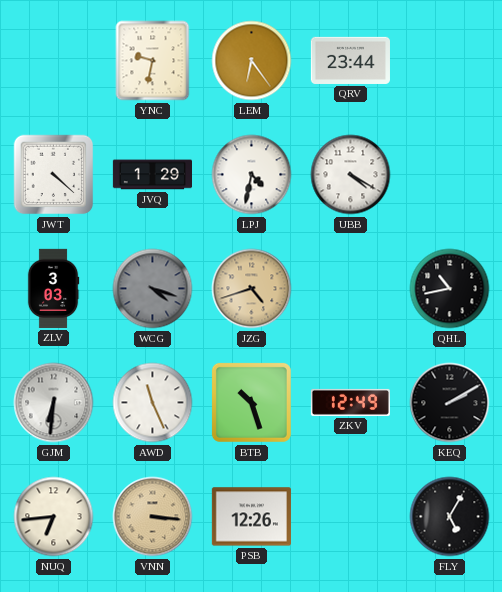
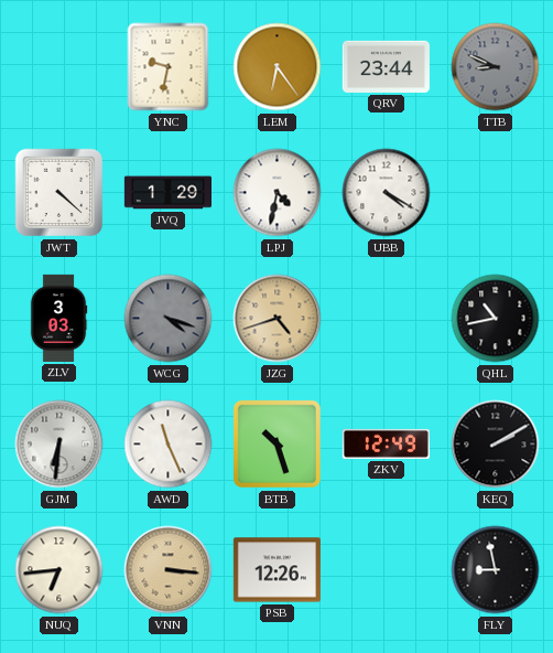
TTB: none -> 8:49 (496, 67)
FLY: 5:05 -> 8:58 (496, 570)
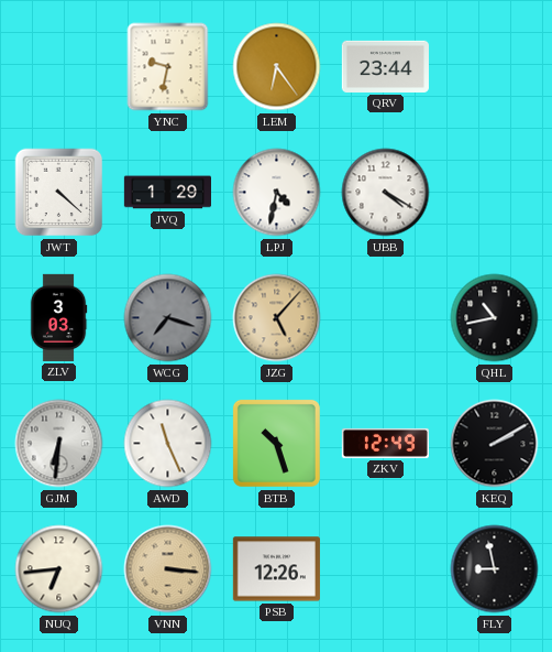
TTB: 8:49 -> none (496, 67)
WCG: 4:18 -> 7:18 (168, 318)
JZG: 4:42 -> 5:07 (277, 318)
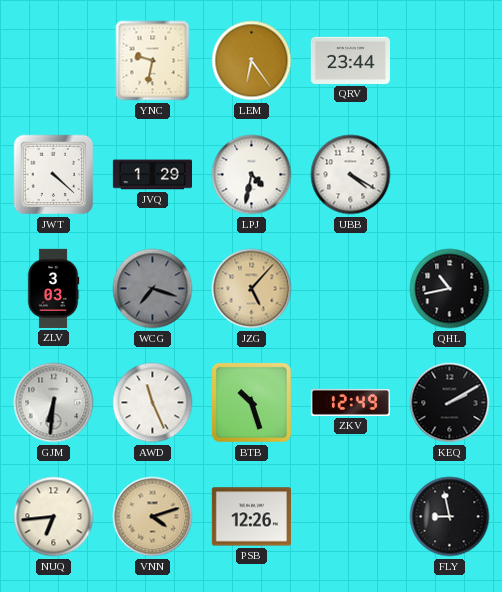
VNN: 3:16 -> 4:12 (153, 517)
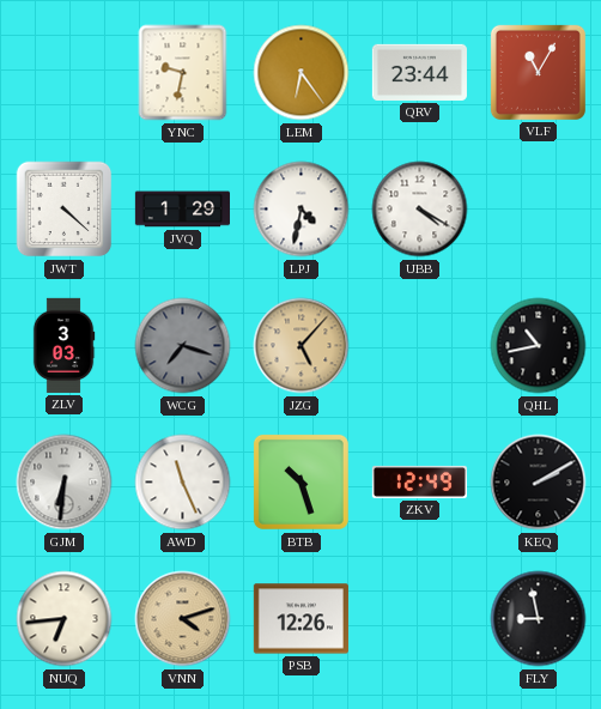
VLF: none -> 11:05 (538, 72)
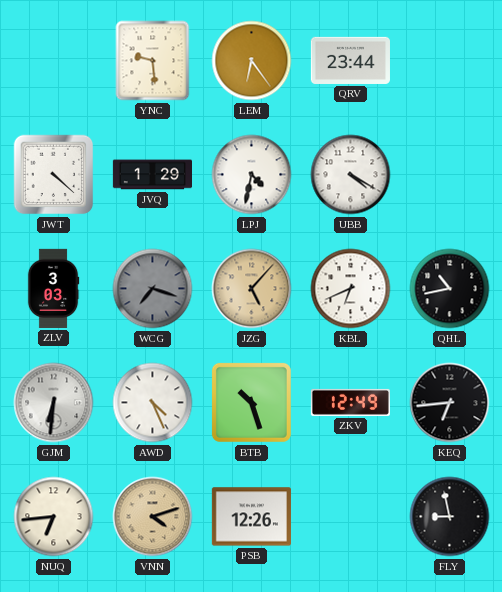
YNC: 9:32 -> 9:29 (153, 61)
VLF: 11:05 -> none (538, 72)
KBL: none -> 6:41 (351, 289)
AWD: 11:26 -> 4:26 (153, 403)
KEQ: 2:10 -> 6:44 (450, 403)
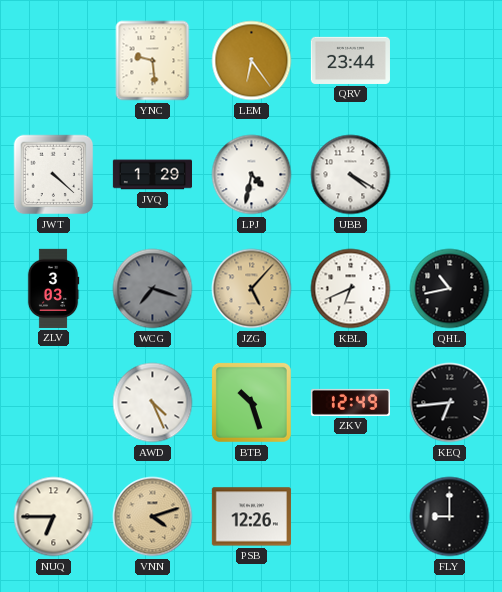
GJM: 6:31 -> none (54, 403)
NUQ: 6:44 -> 6:45 (54, 517)
FLY: 8:58 -> 9:00 (450, 517)
